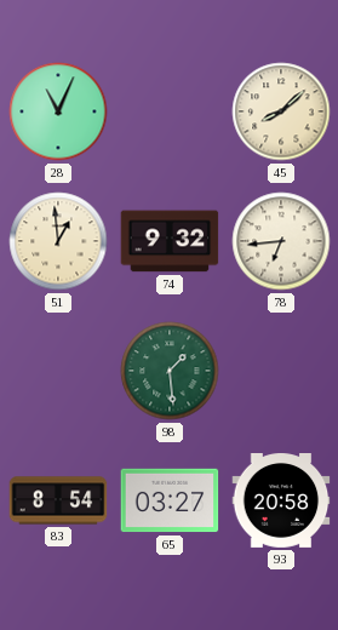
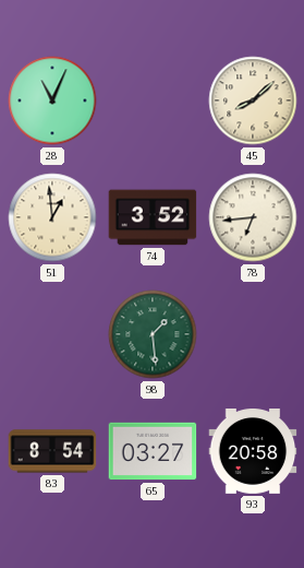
74: 9:32 -> 3:52 (153, 217)
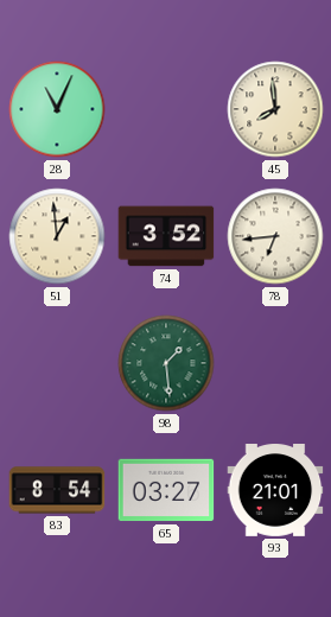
45: 8:08 -> 7:59 (275, 109)
93: 20:58 -> 21:01 (275, 491)
